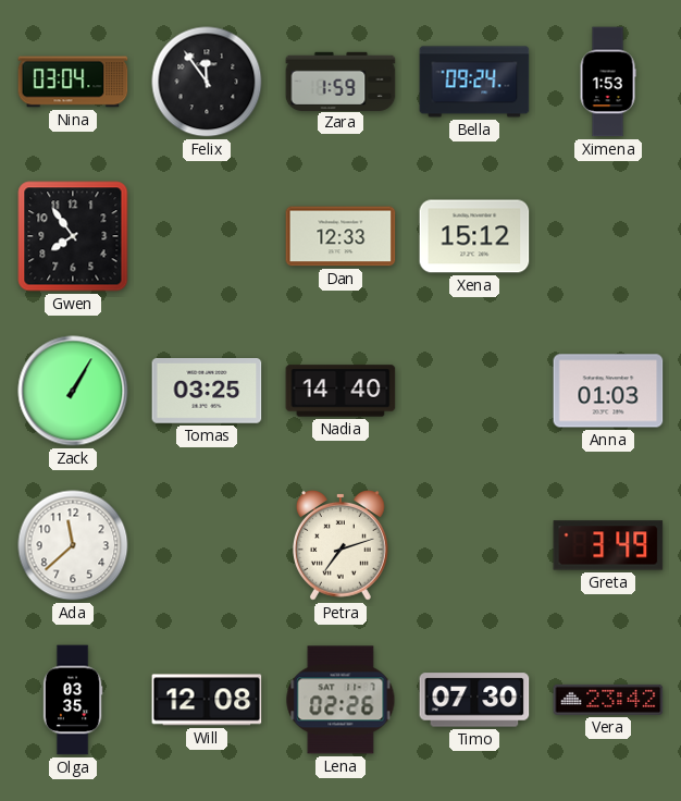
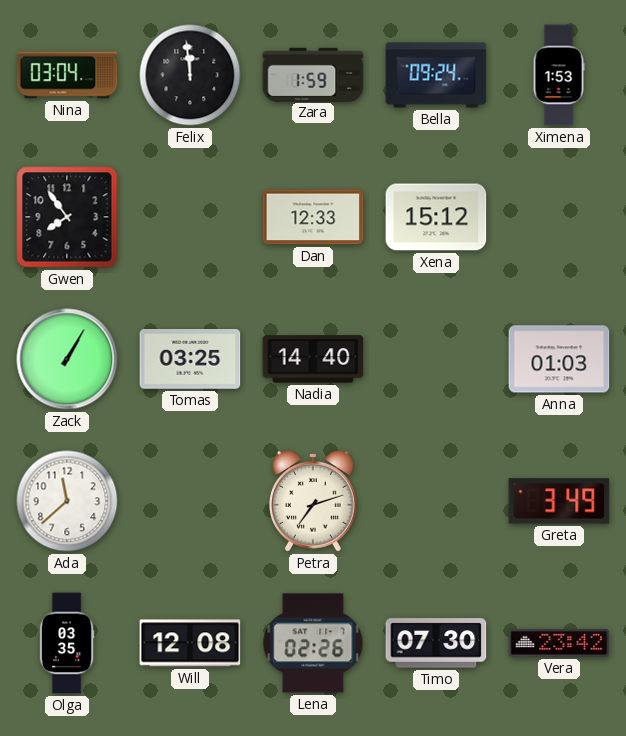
Felix: 11:54 -> 11:59 (190, 75)
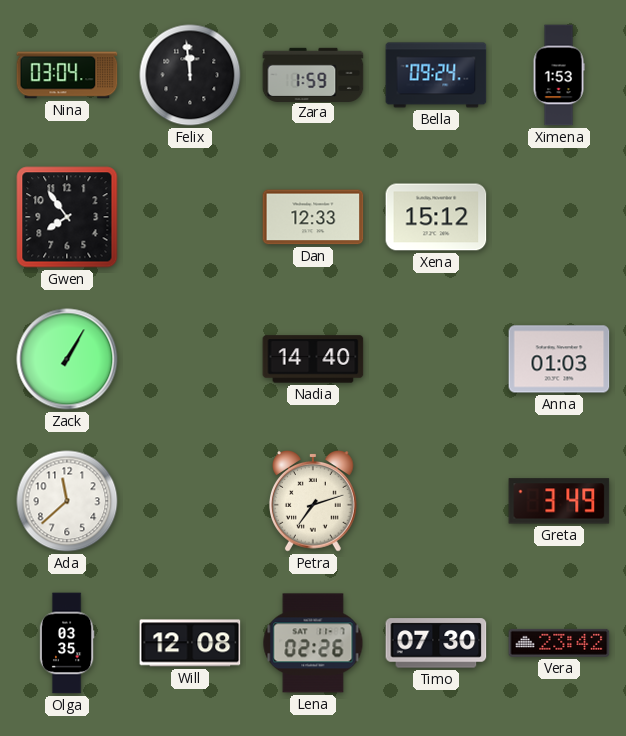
Tomas: 03:25 -> none (190, 360)
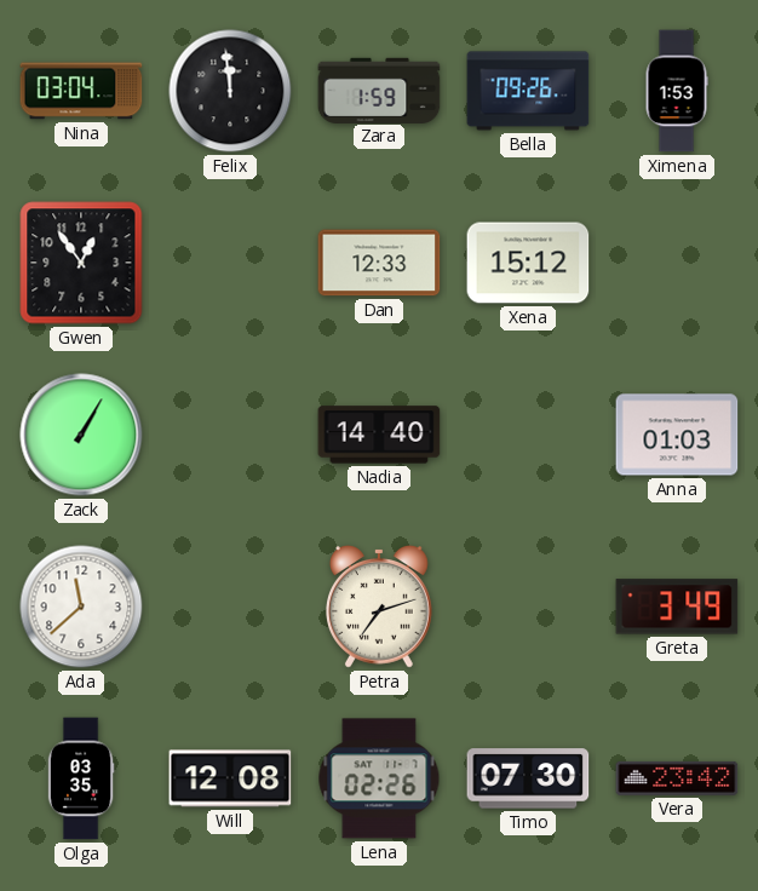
Bella: 09:24 -> 09:26 (528, 91)
Gwen: 7:54 -> 12:54 (81, 263)
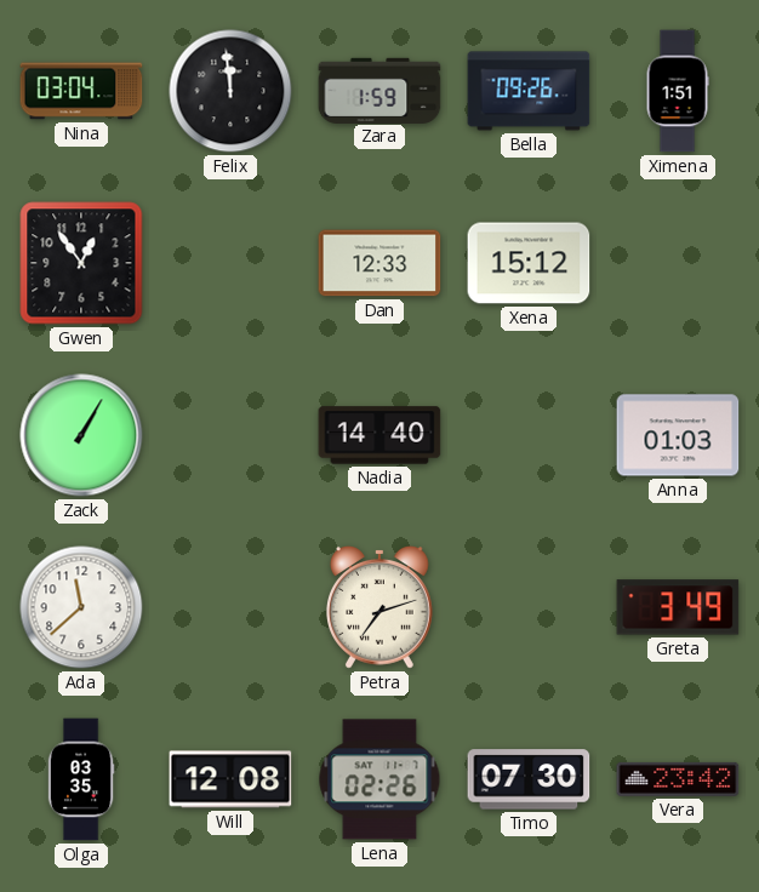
Ximena: 1:53 -> 1:51 (678, 91)
